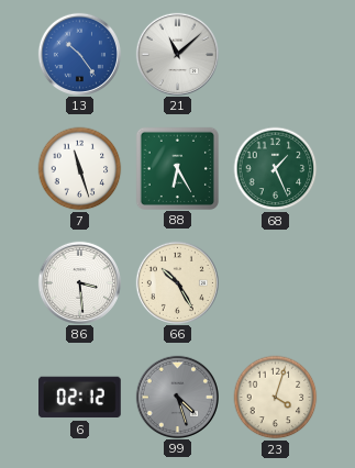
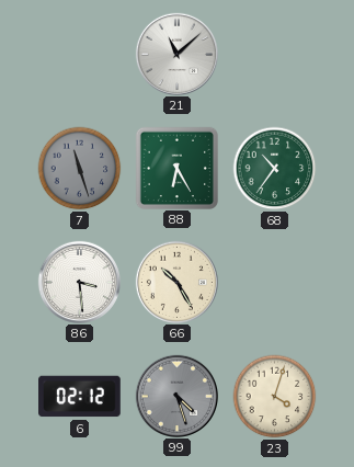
13: 10:24 -> none (79, 54)
7 dial: white -> grey (80, 169)
68: 1:26 -> 10:36 (275, 169)
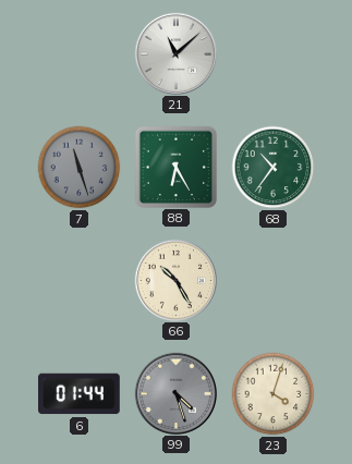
86: 3:29 -> none (79, 282)
6: 02:12 -> 01:44 (80, 394)
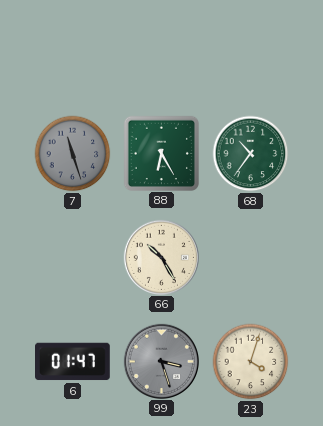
21: 11:08 -> none (175, 53)
6: 01:44 -> 01:47 (73, 362)
99: 4:27 -> 3:27 (161, 361)
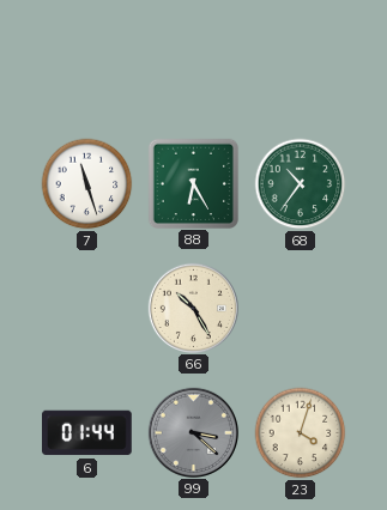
7 dial: grey -> white (87, 184)
6: 01:47 -> 01:44 (87, 433)
99: 3:27 -> 3:22 (193, 432)
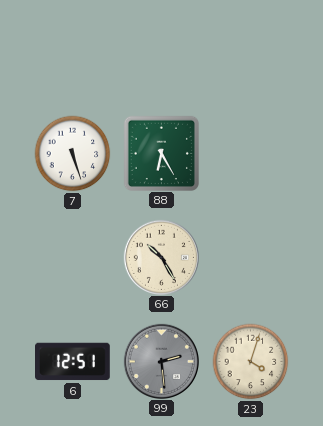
7: 11:27 -> 5:27 (73, 154)
68: 10:36 -> none (301, 184)
6: 01:44 -> 12:51 (73, 362)
99: 3:22 -> 2:29 (161, 361)
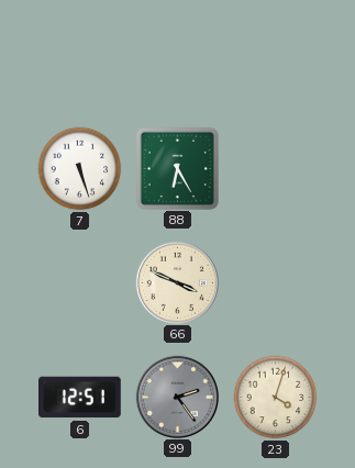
66: 10:25 -> 3:49 (177, 282)
99: 2:29 -> 2:24 (177, 397)
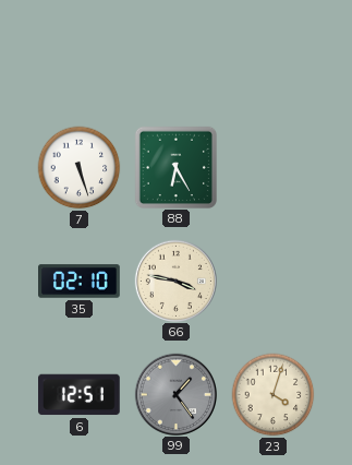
35: none -> 02:10 (80, 282)
66: 3:49 -> 3:47 (175, 281)
99: 2:24 -> 1:24 (175, 394)
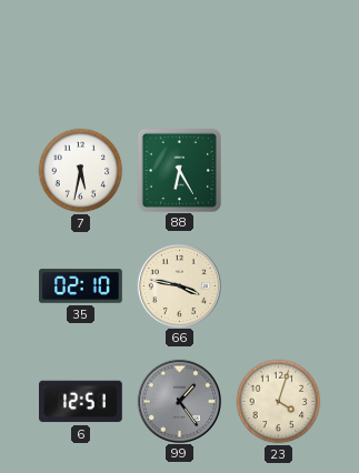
7: 5:27 -> 5:32 (81, 171)
